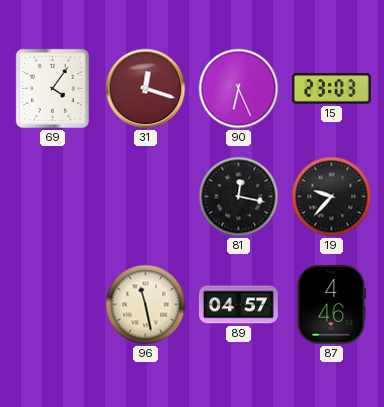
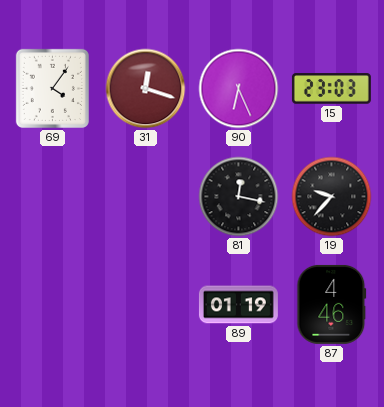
96: 11:28 -> none (146, 305)
89: 04:57 -> 01:19 (238, 305)
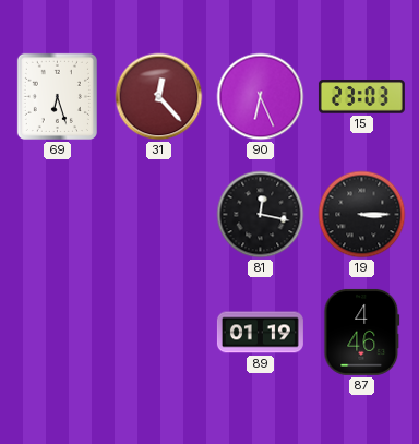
69: 4:06 -> 6:27 (57, 96)
31: 12:18 -> 12:23 (159, 97)
19: 9:37 -> 3:15 (362, 215)
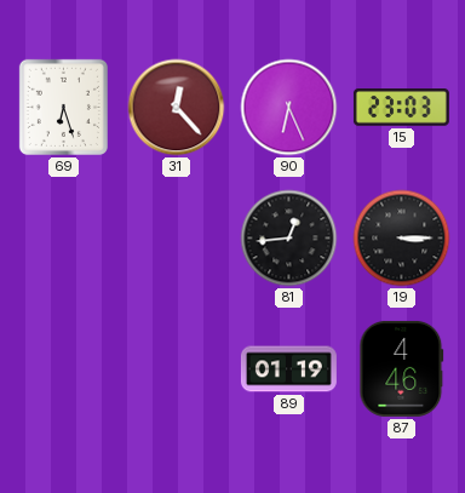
81: 12:17 -> 12:44 (289, 239)
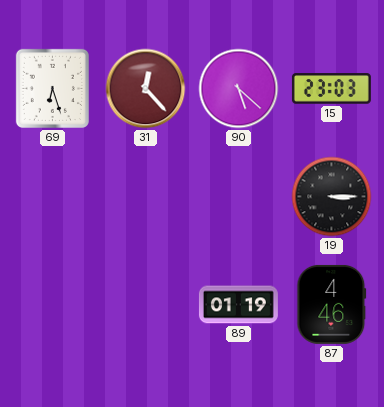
90: 6:26 -> 5:22 (239, 89)
81: 12:44 -> none (289, 239)
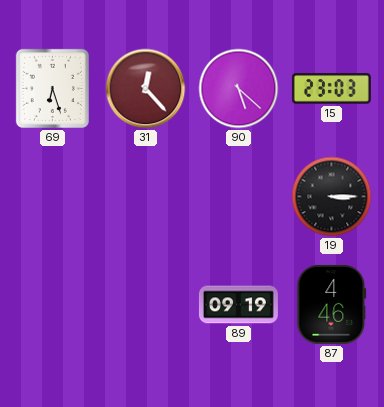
89: 01:19 -> 09:19 (238, 305)
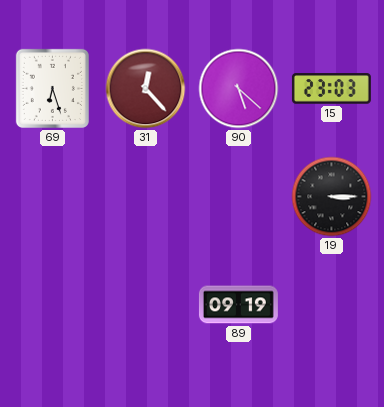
87: 4:46 -> none (332, 304)
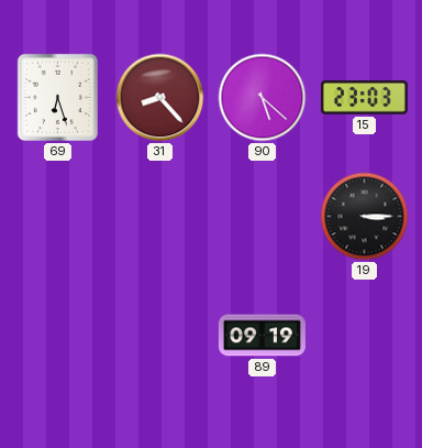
31: 12:23 -> 8:23 (160, 98)
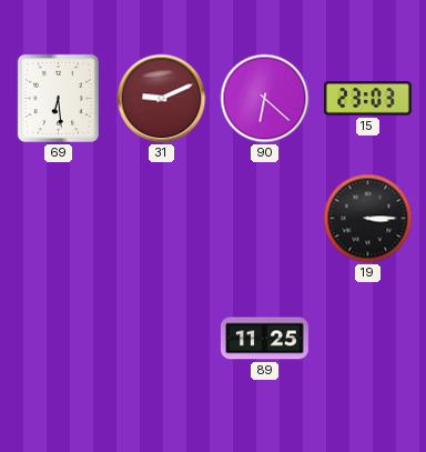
69: 6:27 -> 6:29 (58, 98)
31: 8:23 -> 9:11 (162, 99)
90: 5:22 -> 6:22 (265, 99)
89: 09:19 -> 11:25 (264, 339)
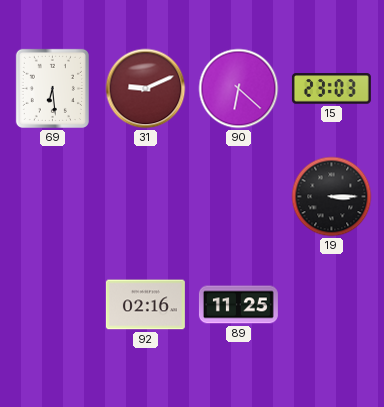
92: none -> 02:16 (145, 305)
